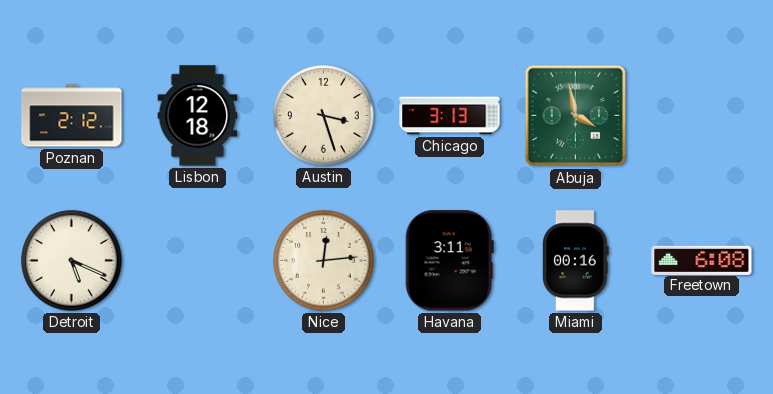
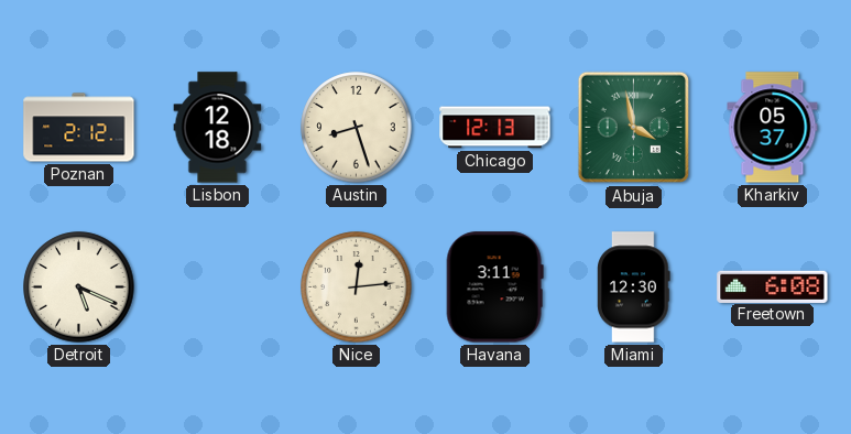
Austin: 3:27 -> 8:27 (357, 128)
Chicago: 3:13 -> 12:13 (495, 128)
Kharkiv: none -> 05:37 (773, 128)
Miami: 00:16 -> 12:30 (634, 287)
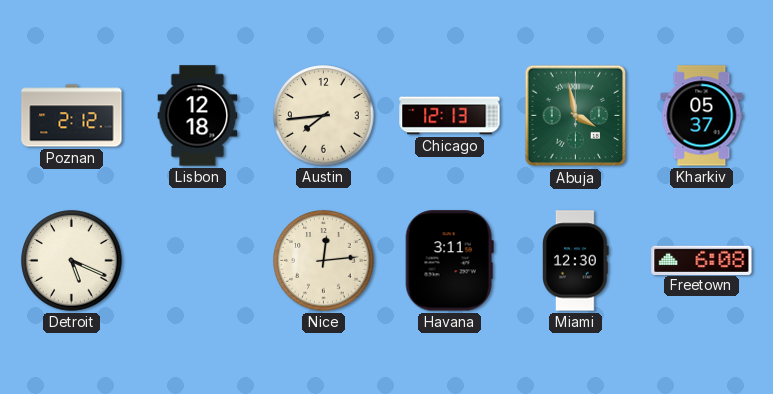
Austin: 8:27 -> 7:44 (324, 116)
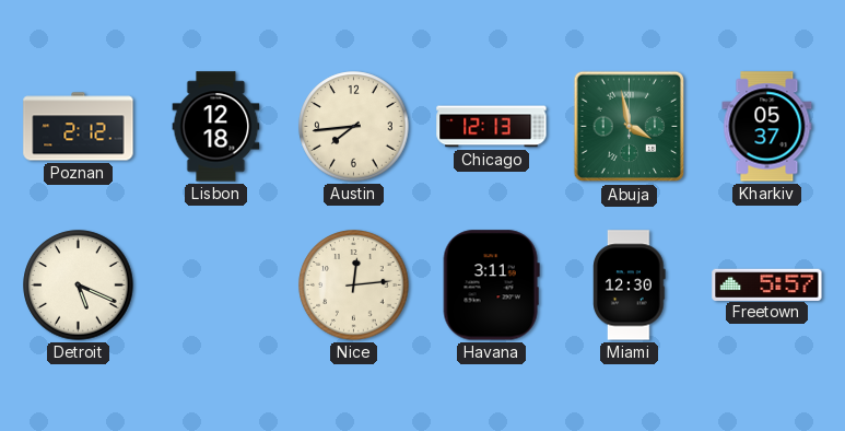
Freetown: 6:08 -> 5:57 (767, 284)
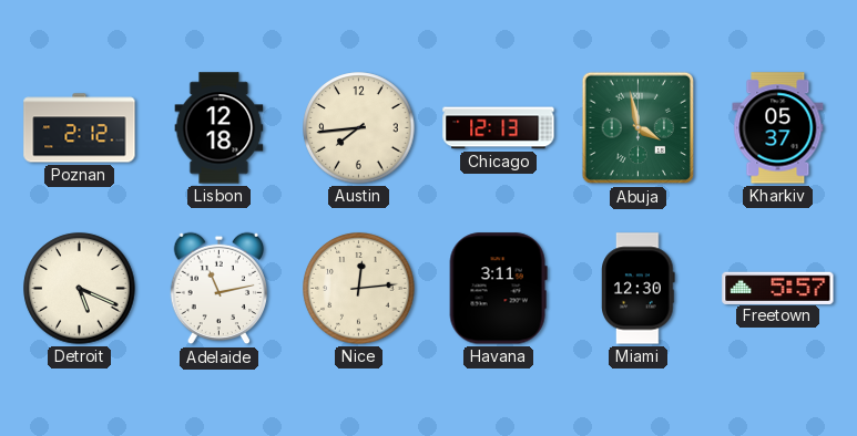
Adelaide: none -> 11:13 (220, 289)
